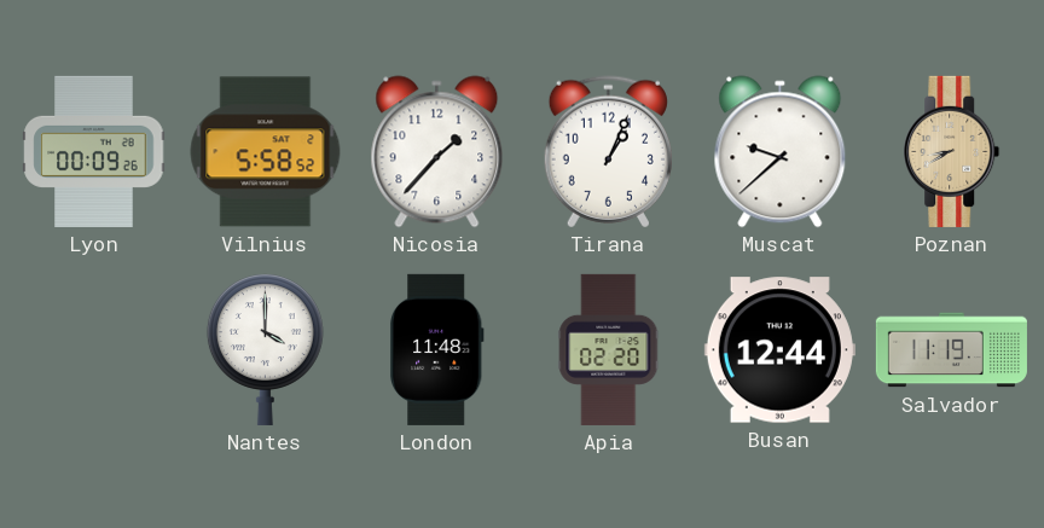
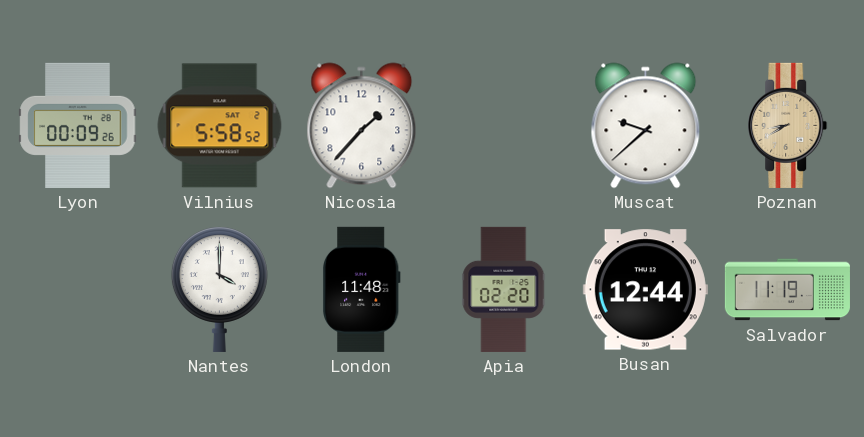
Tirana: 1:04 -> none (608, 152)
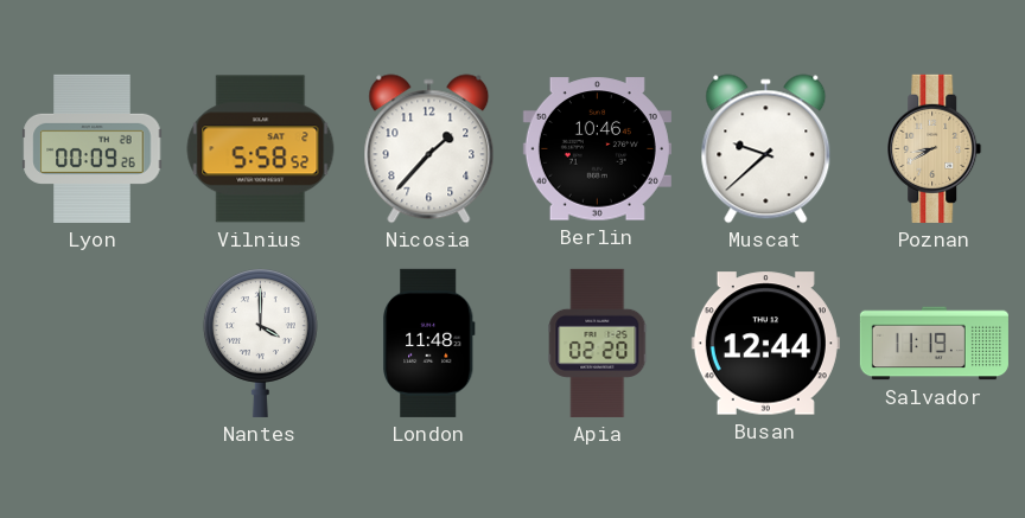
Berlin: none -> 10:46 (597, 149)
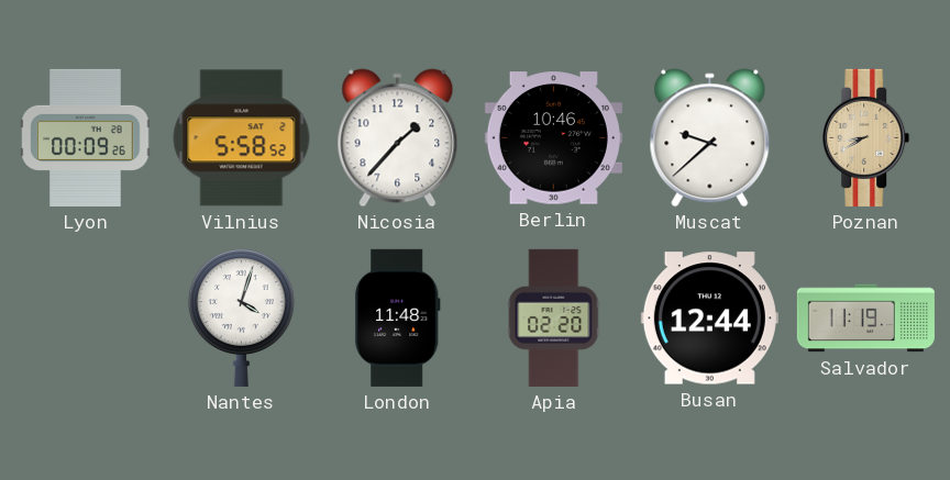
Nantes: 4:00 -> 4:03 (241, 317)
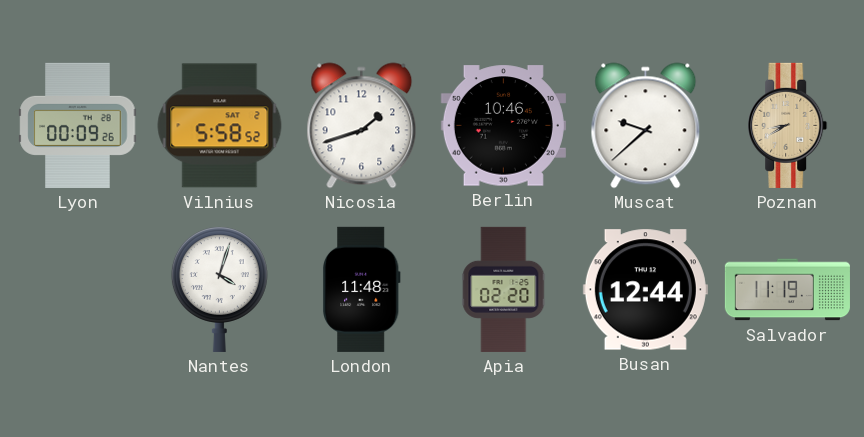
Nicosia: 1:37 -> 1:42 (362, 126)
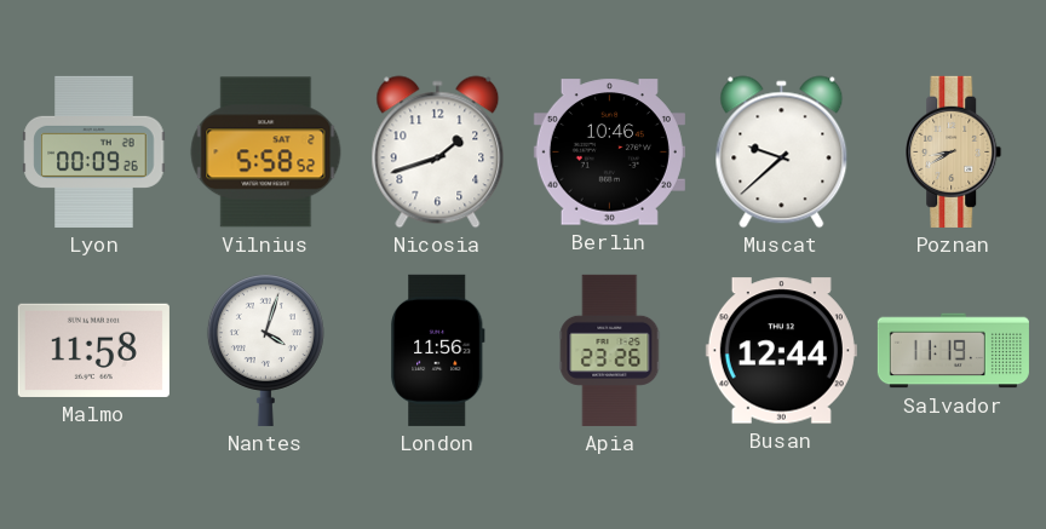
Malmo: none -> 11:58 (93, 350)
London: 11:48 -> 11:56 (437, 350)
Apia: 02:20 -> 23:26 (610, 350)
